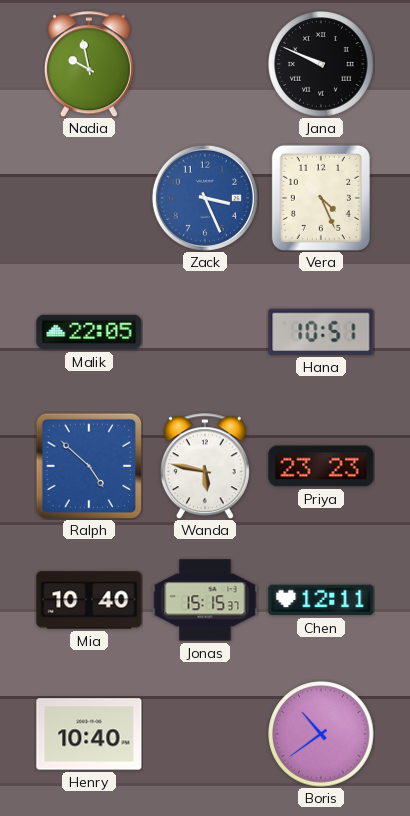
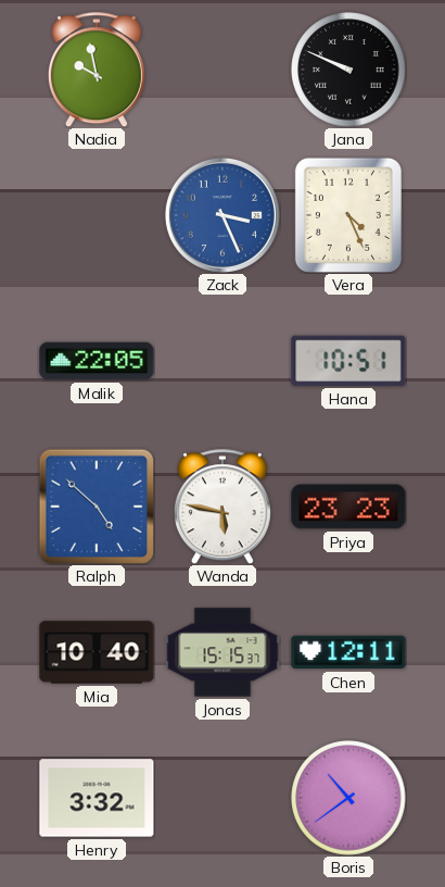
Henry: 10:40 -> 3:32 (97, 798)
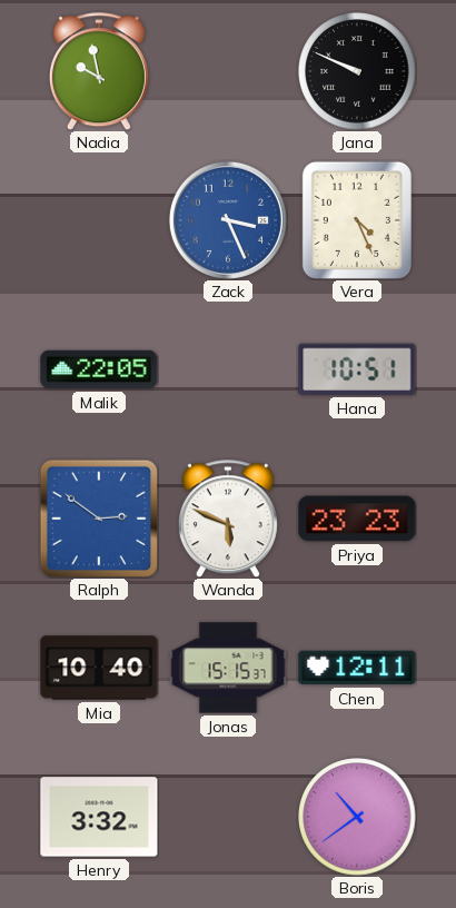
Ralph: 4:52 -> 2:51 (98, 517)
Wanda: 5:47 -> 5:49 (228, 519)
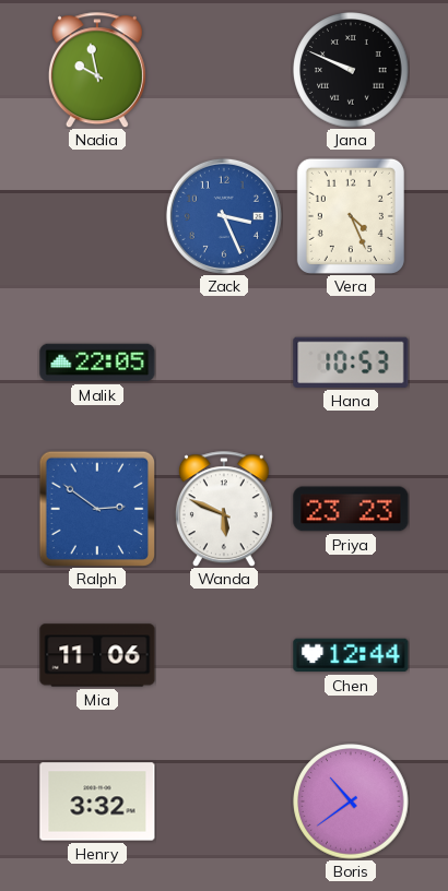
Hana: 10:51 -> 10:53 (351, 363)
Mia: 10:40 -> 11:06 (97, 655)
Jonas: 15:15 -> none (228, 668)
Chen: 12:11 -> 12:44 (351, 655)
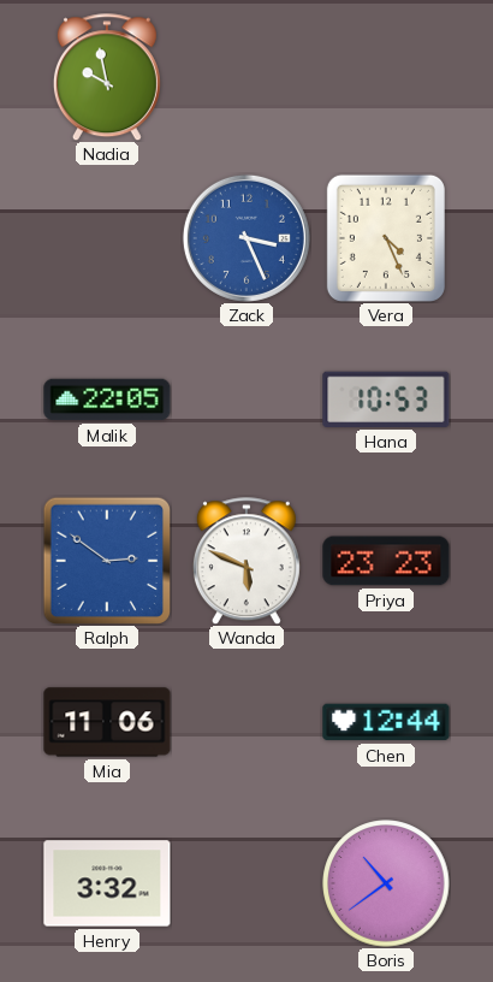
Jana: 9:49 -> none (351, 70)
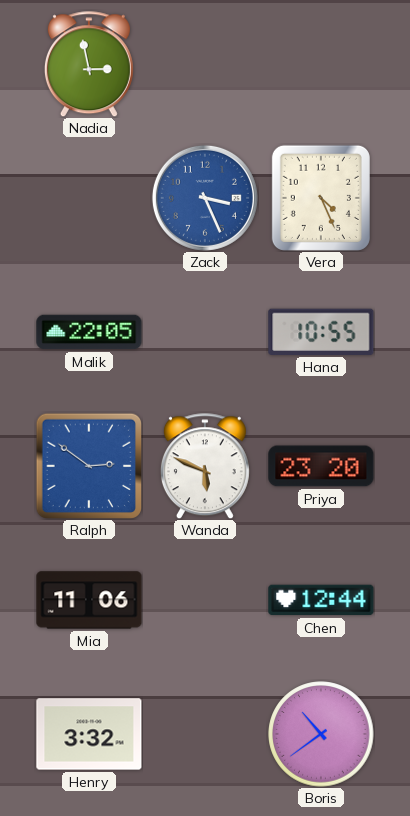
Nadia: 9:58 -> 2:58 (89, 64)
Hana: 10:53 -> 10:55 (321, 332)
Priya: 23:23 -> 23:20 (321, 466)
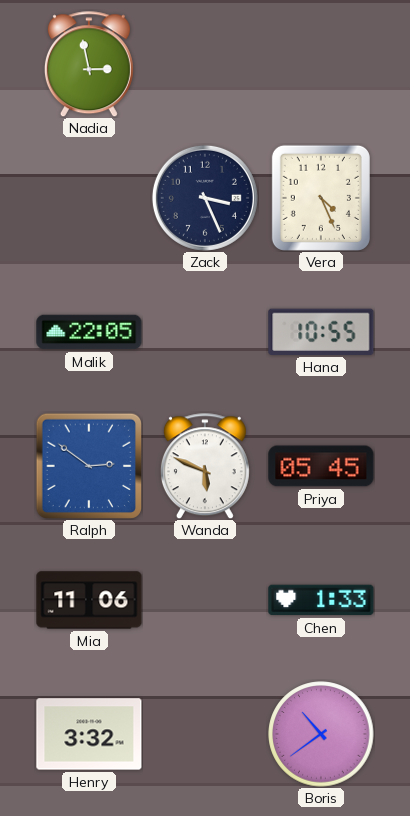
Zack dial: blue -> navy (205, 198)
Priya: 23:20 -> 05:45 (321, 466)
Chen: 12:44 -> 1:33 (321, 600)
